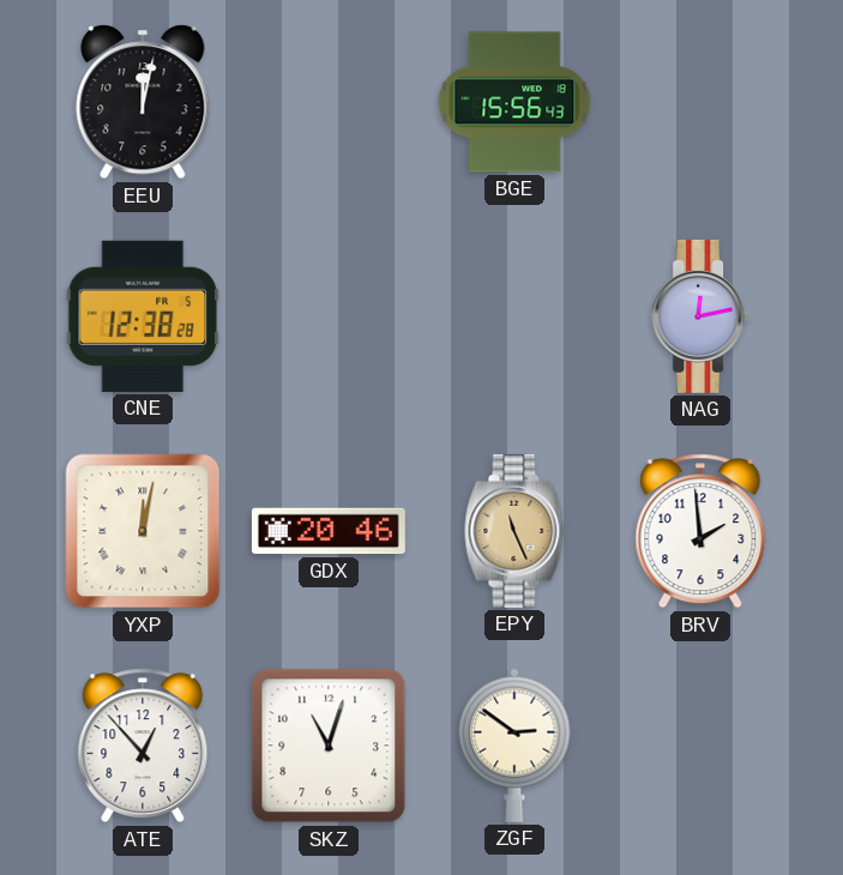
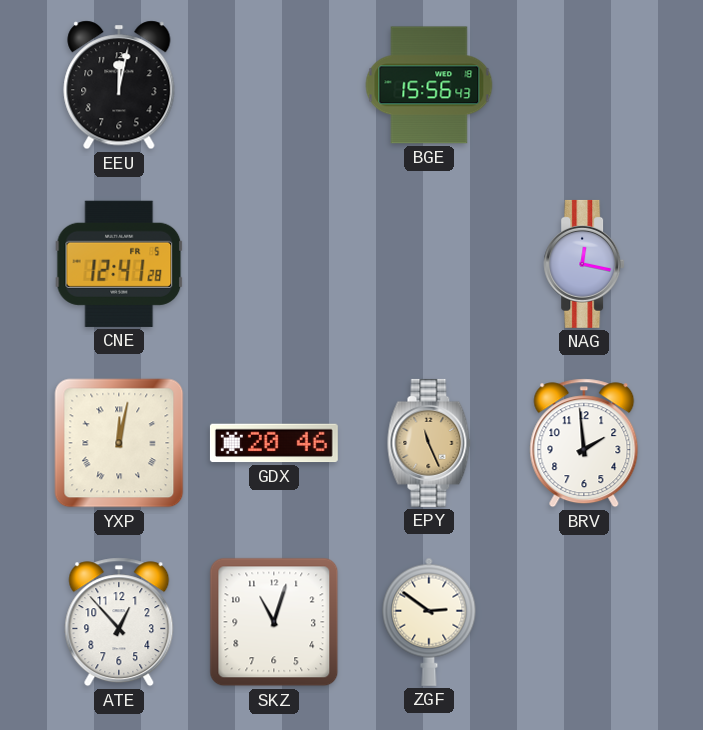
CNE: 12:38 -> 12:41 (119, 264)
NAG: 12:13 -> 12:17 (584, 264)
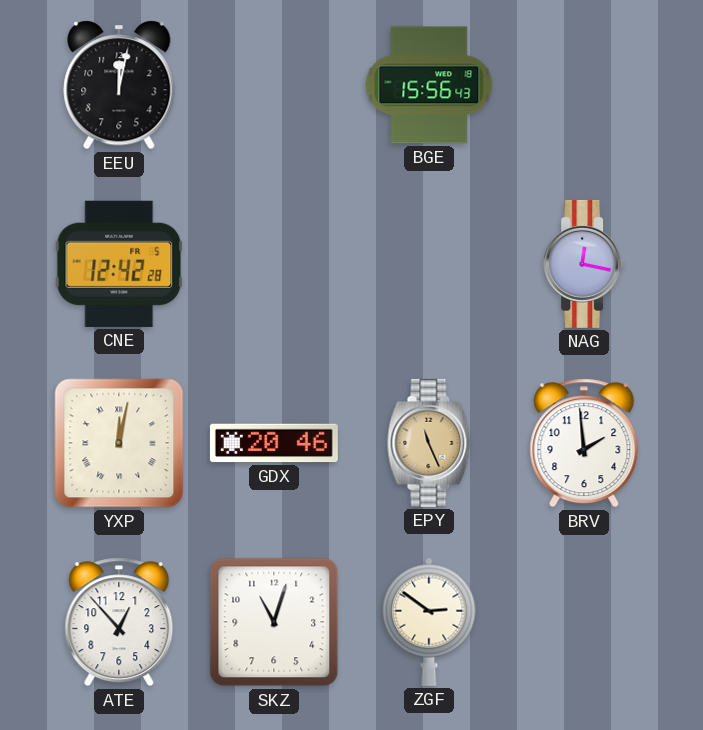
CNE: 12:41 -> 12:42 (119, 264)
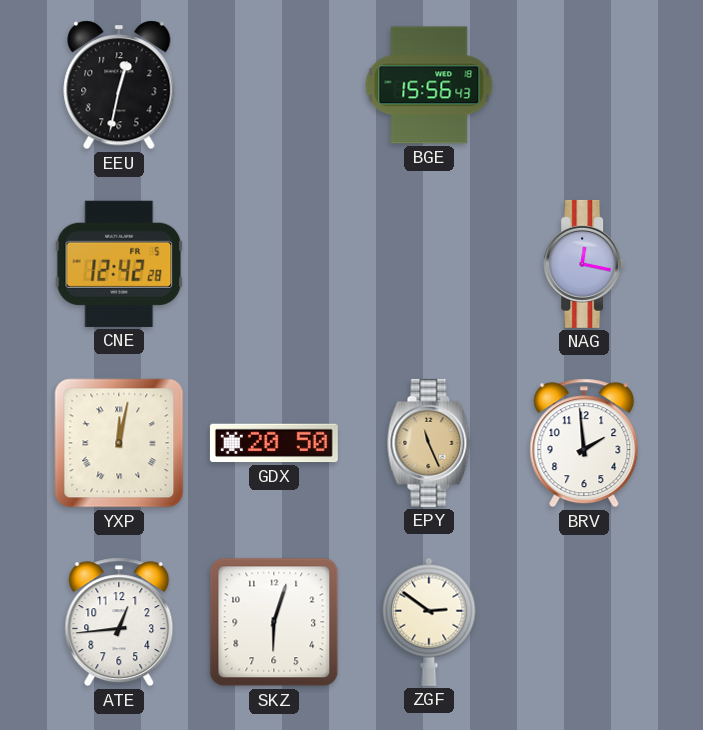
EEU: 12:02 -> 12:32 (119, 85)
GDX: 20:46 -> 20:50 (274, 443)
ATE: 12:53 -> 12:44 (119, 622)
SKZ: 11:03 -> 6:03 (274, 622)
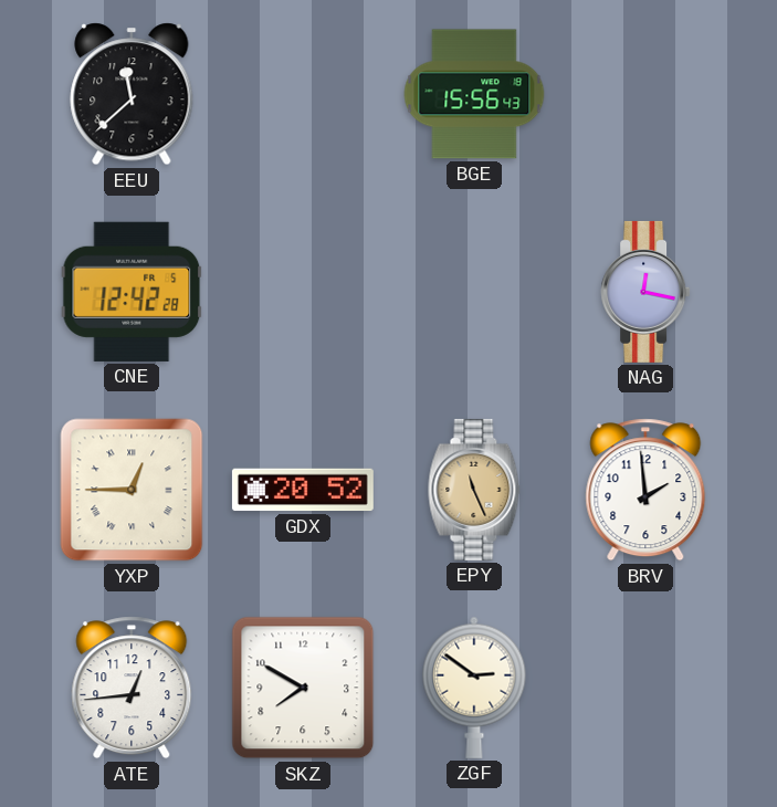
EEU: 12:32 -> 11:38 (132, 94)
YXP: 12:02 -> 12:45 (132, 490)
GDX: 20:50 -> 20:52 (303, 490)
SKZ: 6:03 -> 7:50 (303, 688)
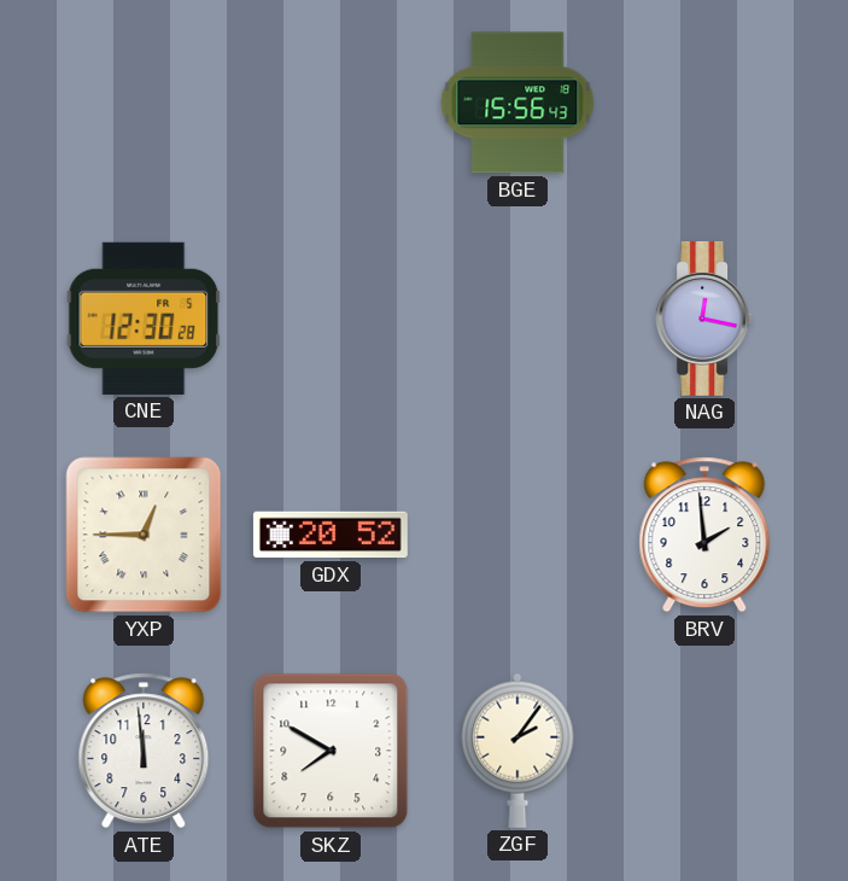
EEU: 11:38 -> none (132, 94)
CNE: 12:42 -> 12:30 (144, 319)
EPY: 11:26 -> none (474, 490)
ATE: 12:44 -> 11:59 (144, 751)
ZGF: 2:51 -> 2:06 (517, 751)
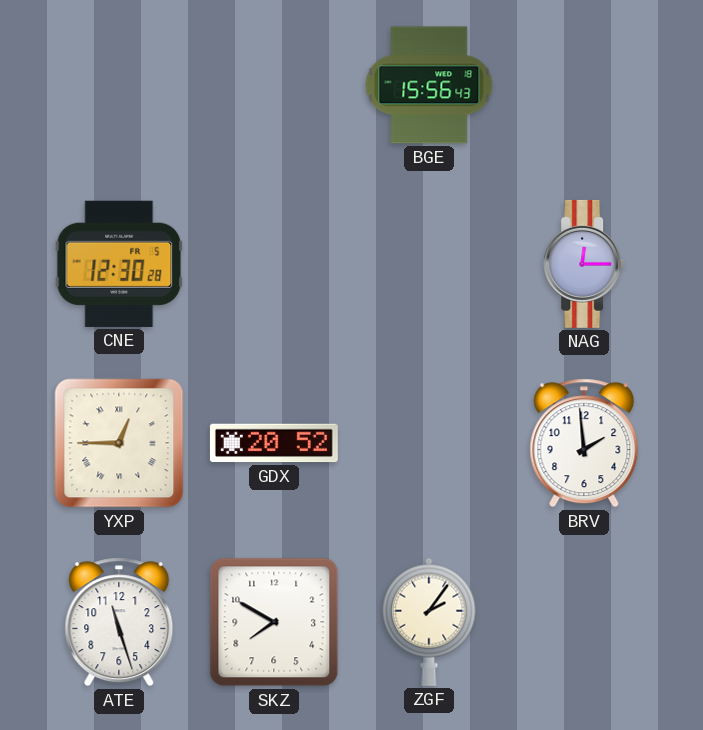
NAG: 12:17 -> 12:15 (584, 264)
ATE: 11:59 -> 11:27 (119, 622)
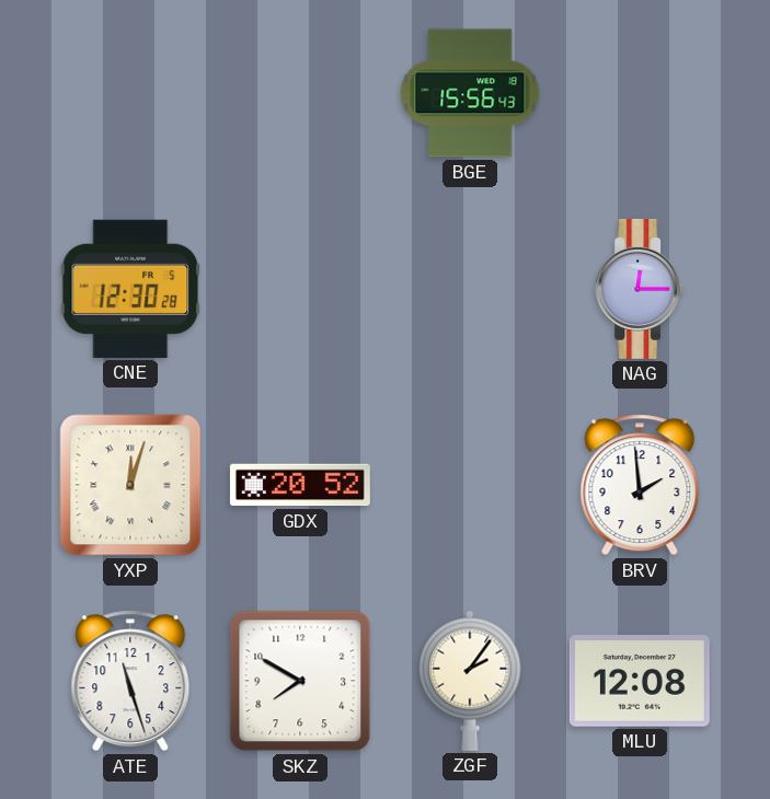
YXP: 12:45 -> 12:03 (130, 485)
MLU: none -> 12:08 (640, 682)
